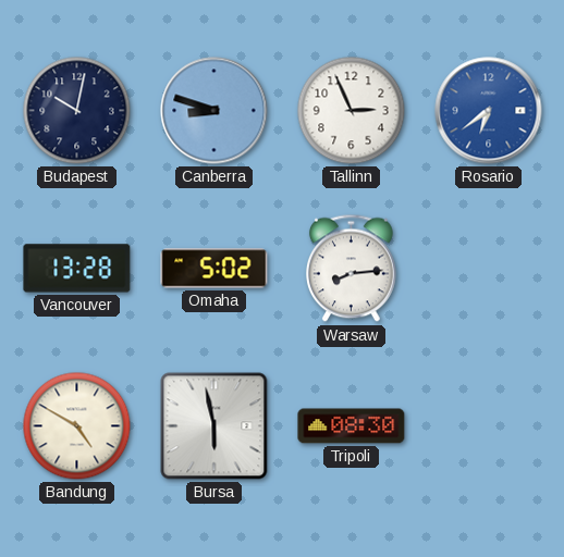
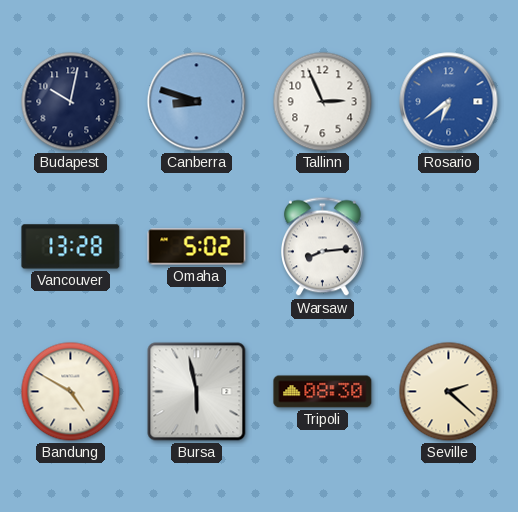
Seville: none -> 2:22 (449, 392)
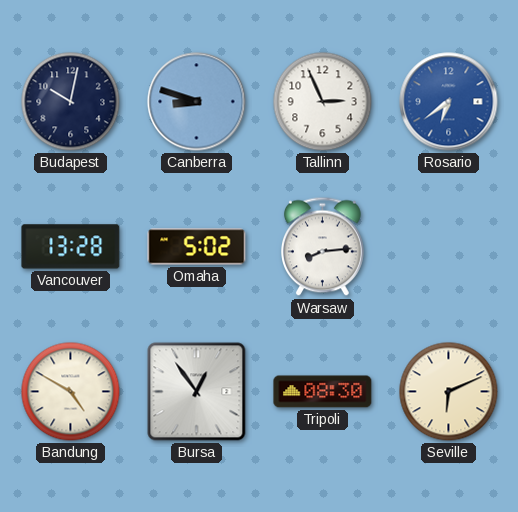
Bursa: 5:58 -> 12:54 (197, 392)
Seville: 2:22 -> 6:11 (449, 392)
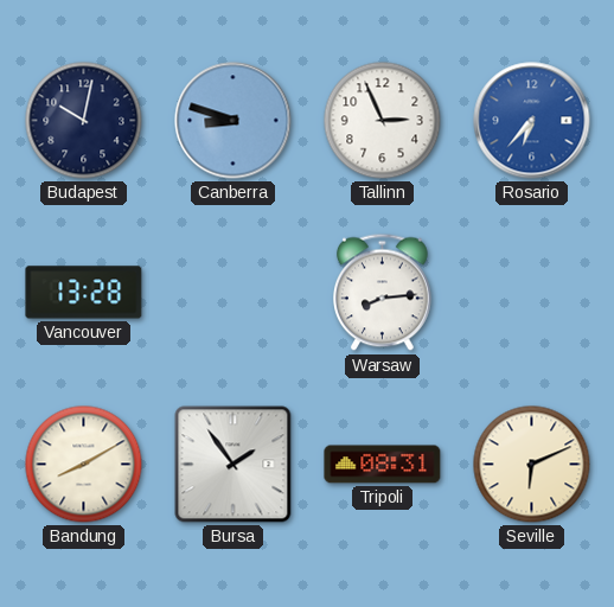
Rosario: 6:39 -> 6:37 (532, 121)
Omaha: 5:02 -> none (197, 247)
Bandung: 4:50 -> 8:10 (84, 465)
Bursa: 12:54 -> 1:54 (234, 465)
Tripoli: 08:30 -> 08:31 (383, 465)
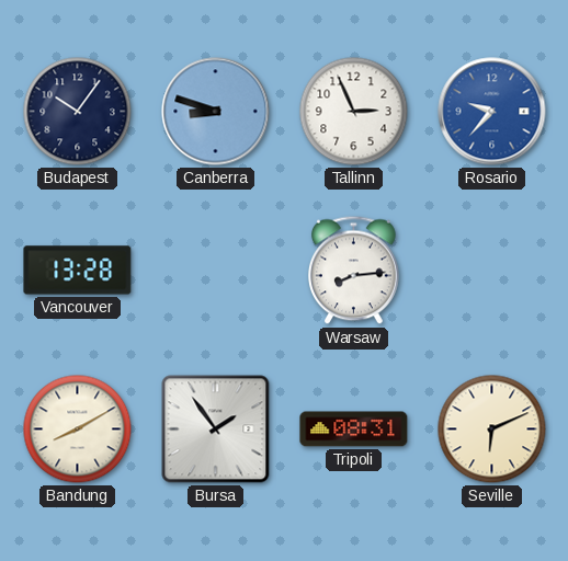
Budapest: 10:02 -> 10:06 (78, 112)
Rosario: 6:37 -> 9:37 (492, 112)
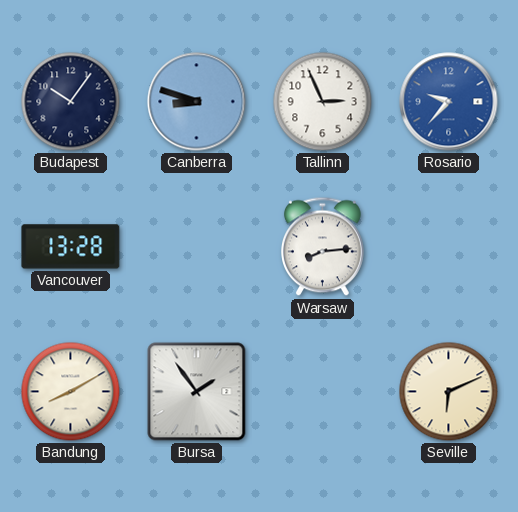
Tripoli: 08:31 -> none (354, 430)
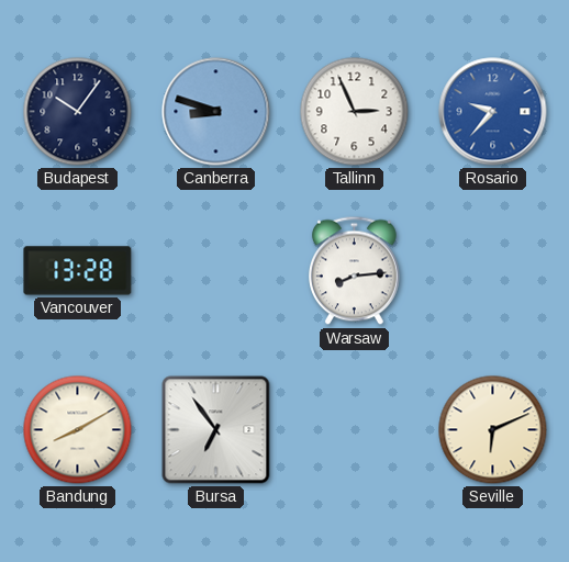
Bursa: 1:54 -> 6:54 (216, 430)
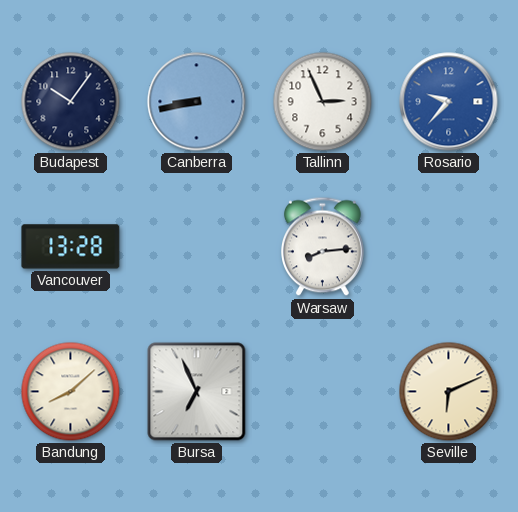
Canberra: 8:48 -> 8:43 (197, 102)
Bandung: 8:10 -> 8:08 (71, 392)
Bursa: 6:54 -> 6:56 (197, 392)
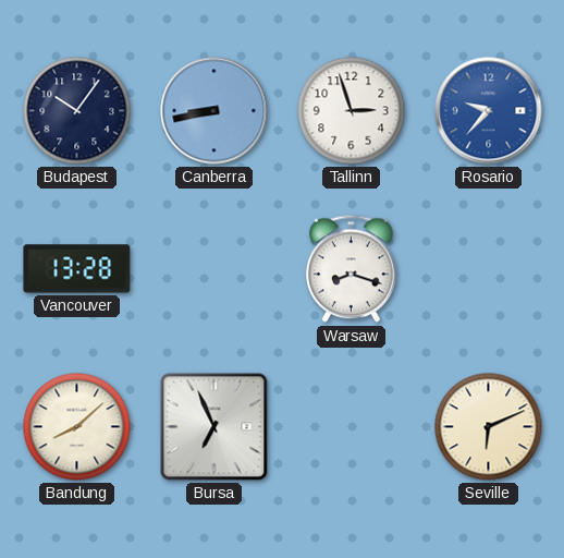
Tallinn: 2:56 -> 2:57 (352, 111)
Warsaw: 8:14 -> 8:18 (352, 269)
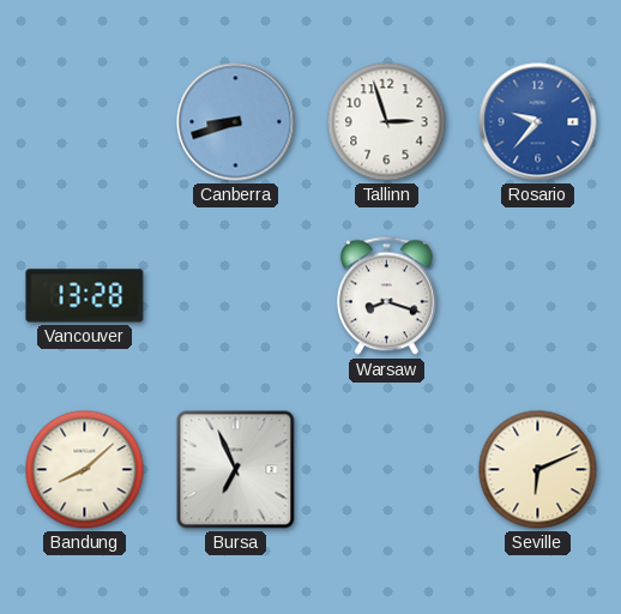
Budapest: 10:06 -> none (77, 111)
Canberra: 8:43 -> 8:42 (236, 122)
